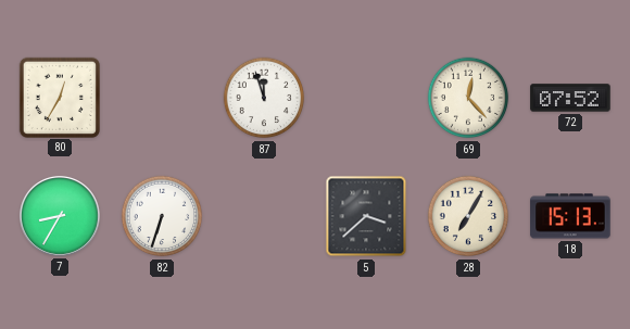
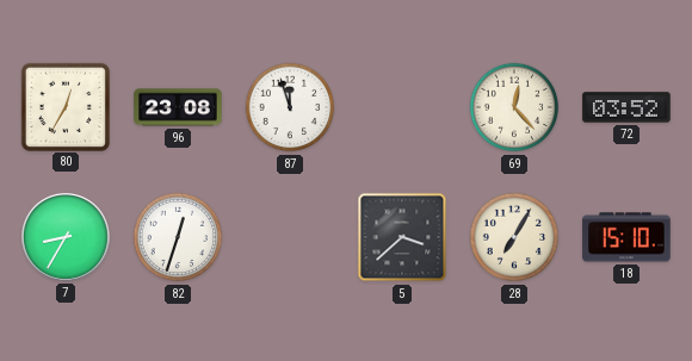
96: none -> 23:08 (178, 107)
72: 07:52 -> 03:52 (626, 107)
82: 6:33 -> 12:33 (178, 237)
18: 15:13 -> 15:10 (626, 237)
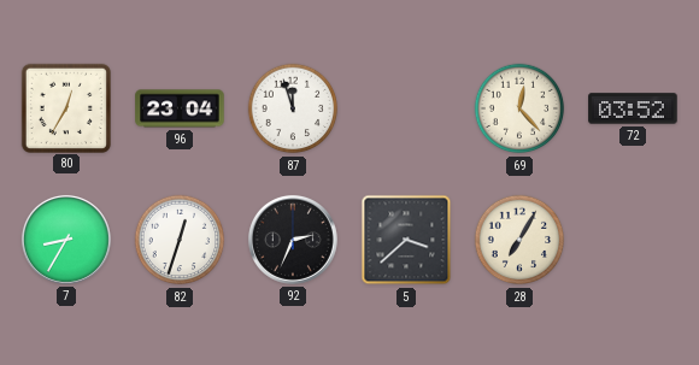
96: 23:08 -> 23:04 (180, 108)
92: none -> 2:34 (293, 240)
18: 15:10 -> none (626, 237)
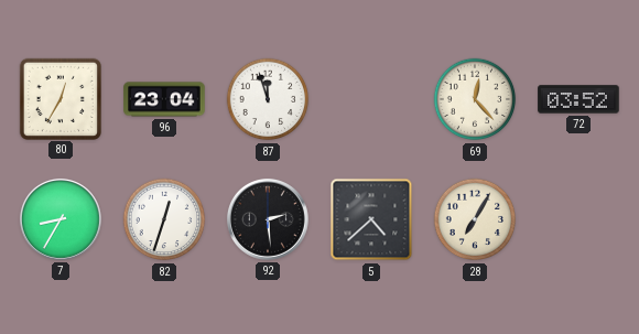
92: 2:34 -> 2:29 (268, 219)
5: 3:38 -> 4:38 (371, 219)
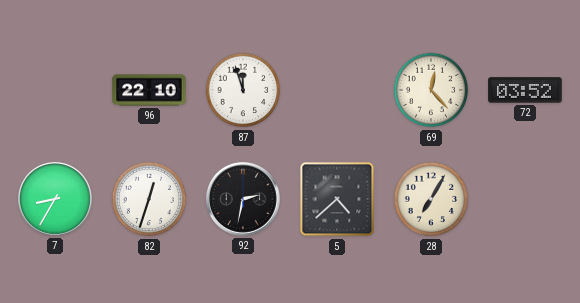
80: 12:35 -> none (59, 98)
96: 23:04 -> 22:10 (149, 90)
92: 2:29 -> 2:32 (243, 199)
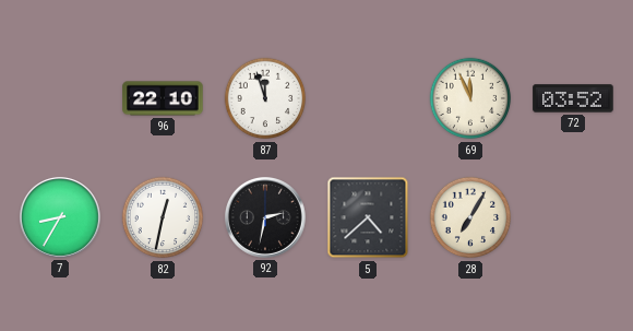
69: 12:23 -> 11:56 (470, 98)
82: 12:33 -> 12:32 (163, 217)
